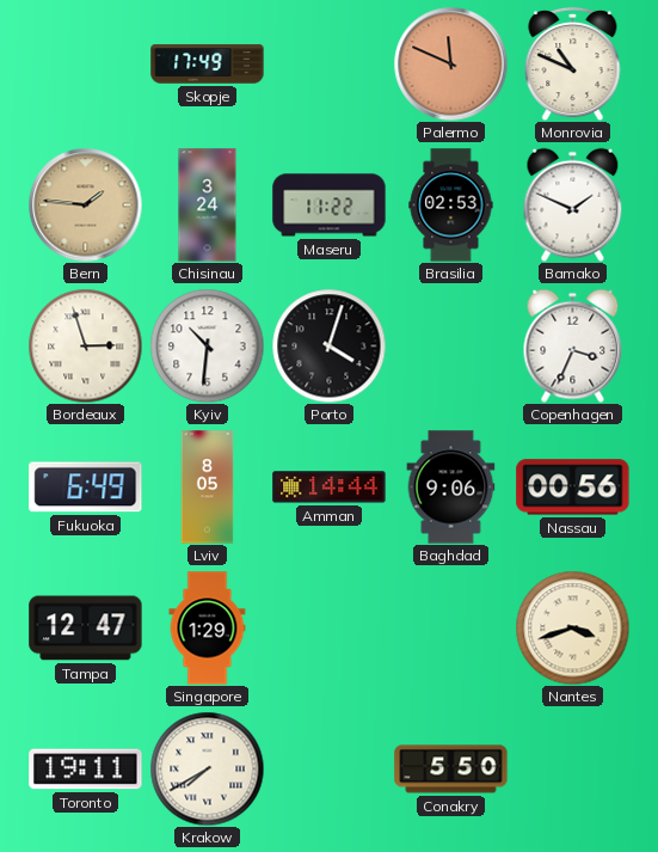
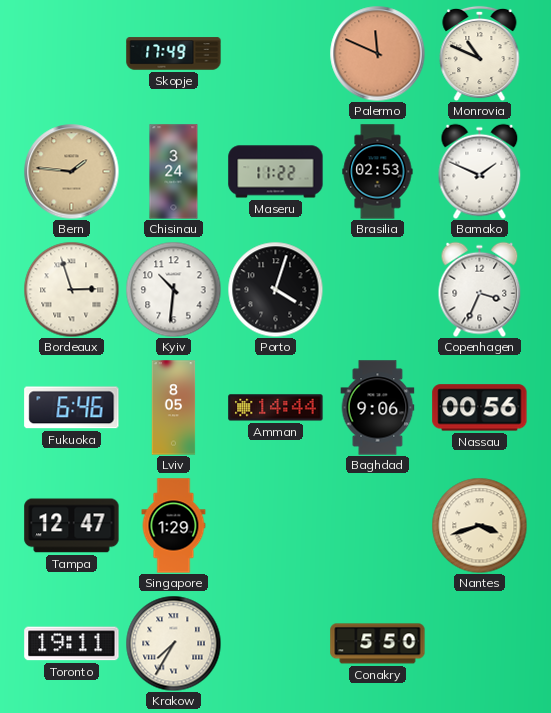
Fukuoka: 6:49 -> 6:46 (72, 408)
Krakow: 7:40 -> 7:35 (173, 643)
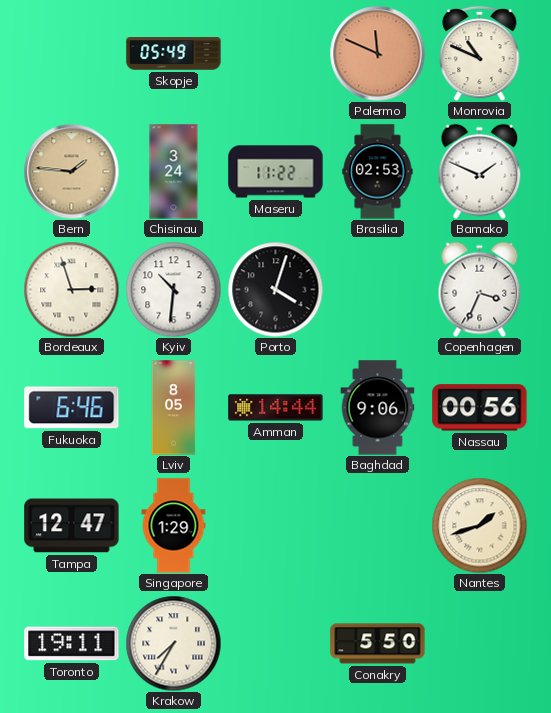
Skopje: 17:49 -> 05:49 (174, 54)
Nantes: 3:42 -> 1:42 (479, 525)
